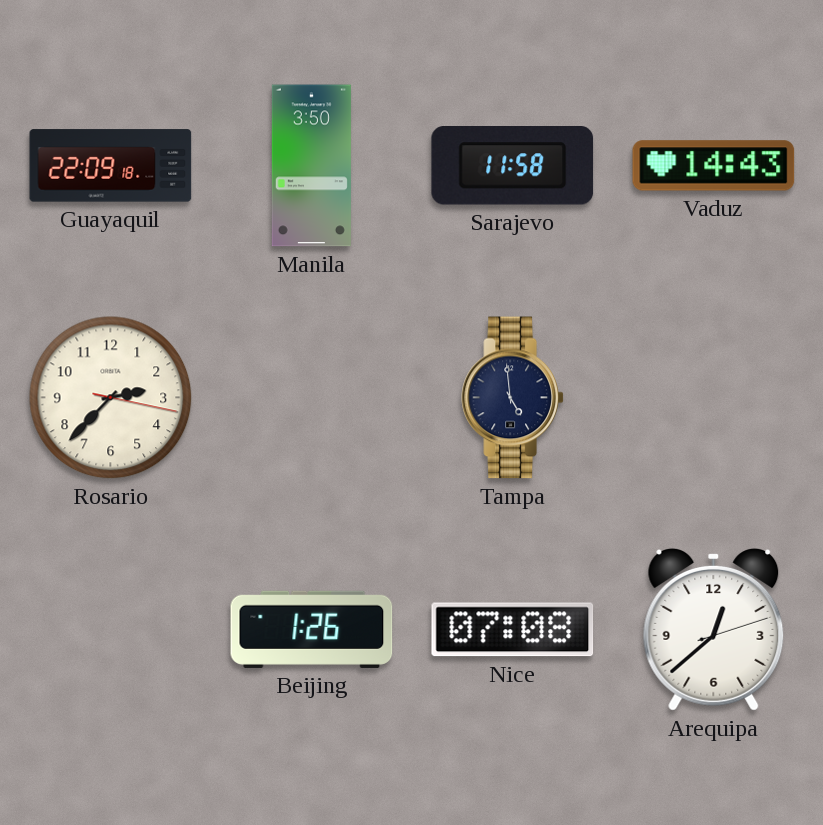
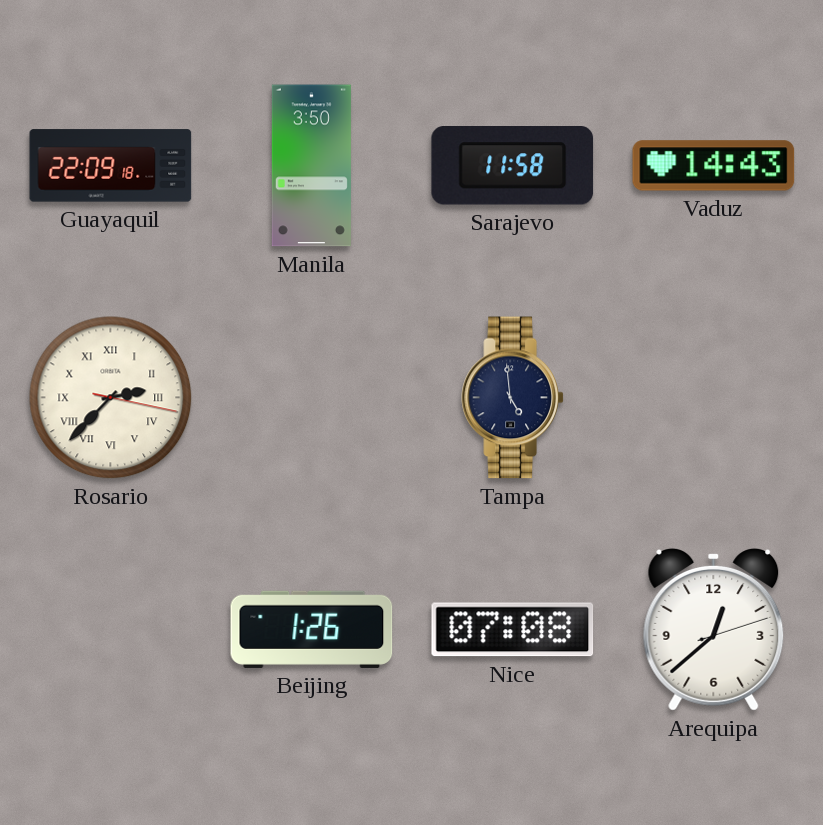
Rosario numerals: Arabic -> Roman (111, 398)
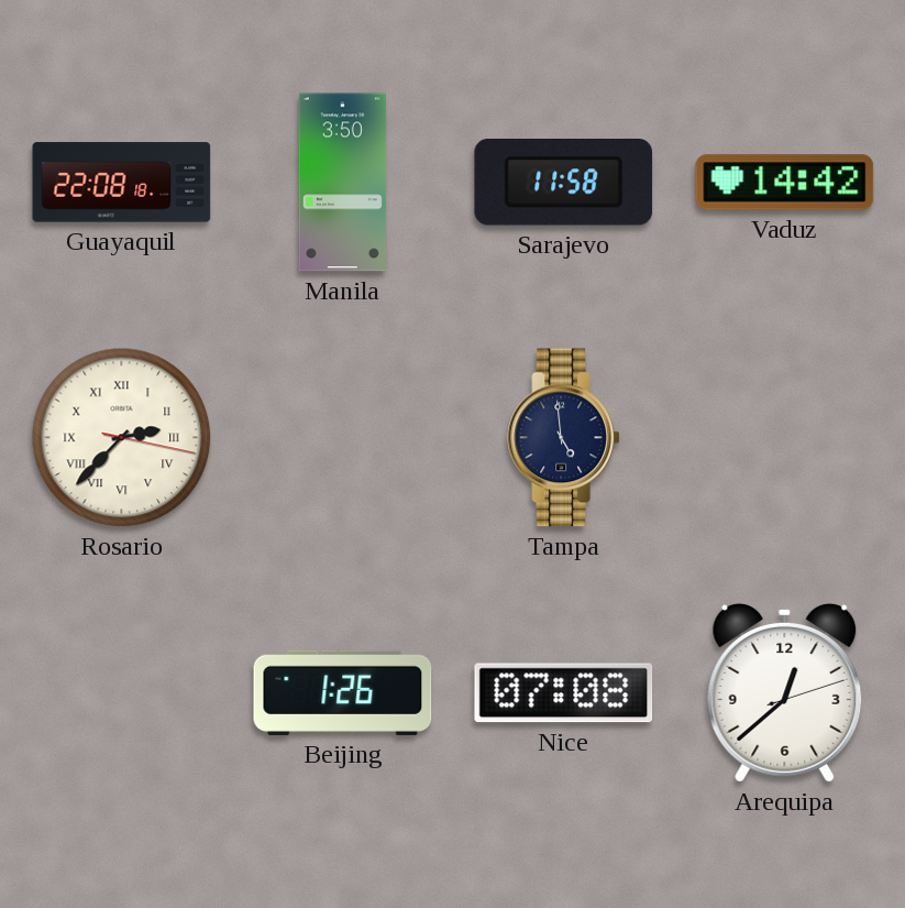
Guayaquil: 22:09 -> 22:08 (122, 183)
Vaduz: 14:43 -> 14:42 (785, 183)
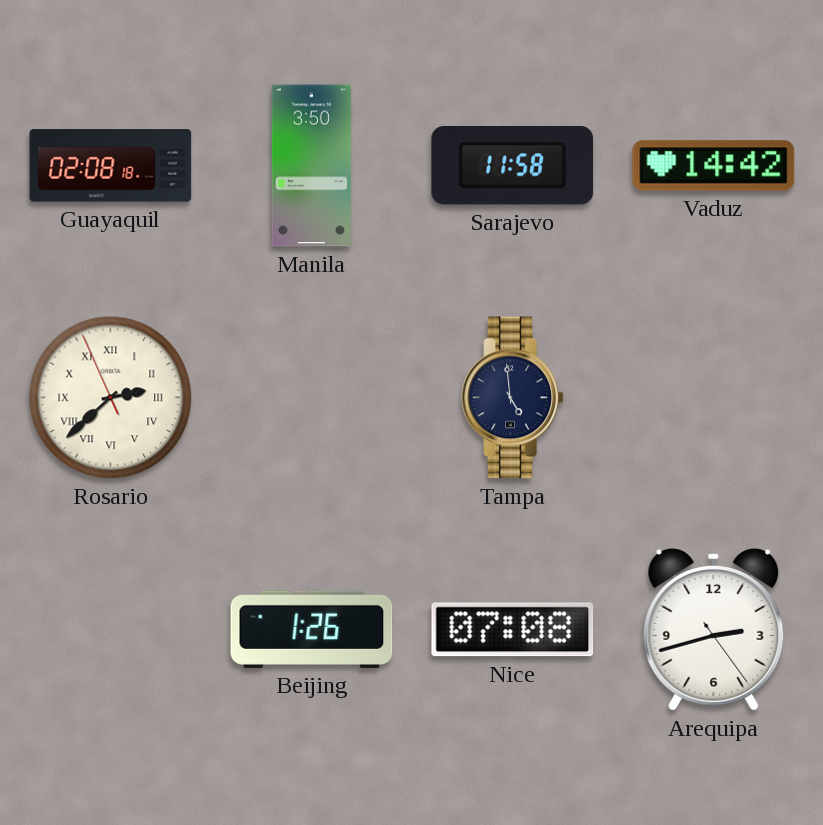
Guayaquil: 22:08 -> 02:08 (111, 166)
Rosario: 2:37:17 -> 2:37:56 (111, 398)
Arequipa: 12:38 -> 2:42 (714, 630)
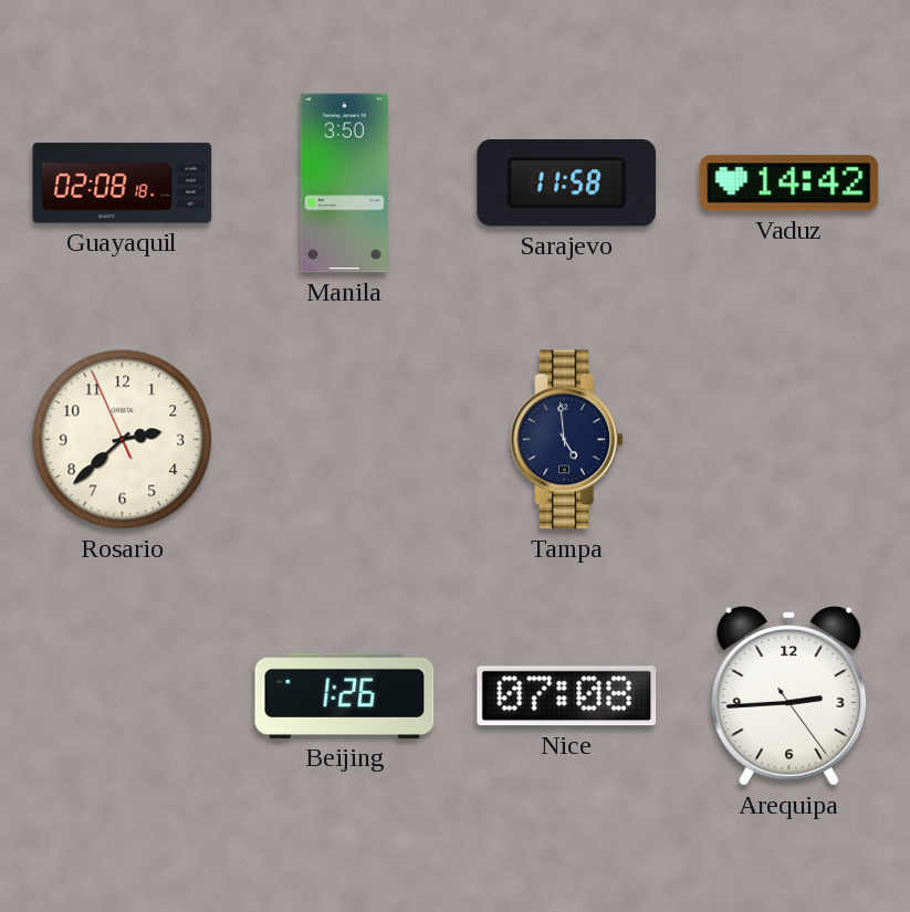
Rosario numerals: Roman -> Arabic (123, 440)
Arequipa: 2:42 -> 2:44 (789, 696)
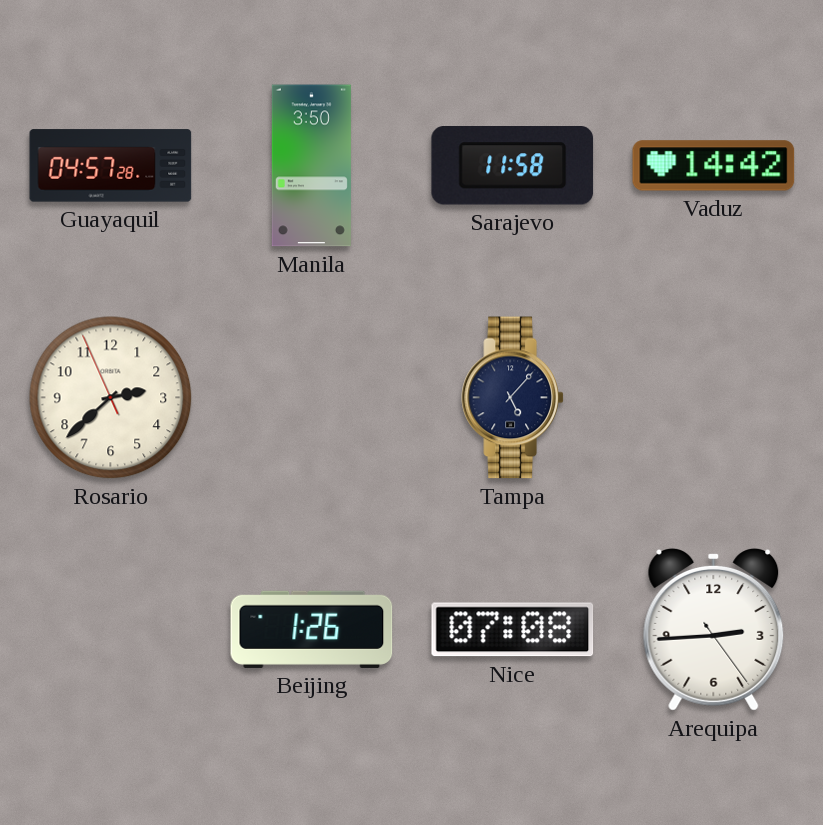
Guayaquil: 02:08 -> 04:57 (111, 166)
Tampa: 4:59 -> 5:07 (512, 398)
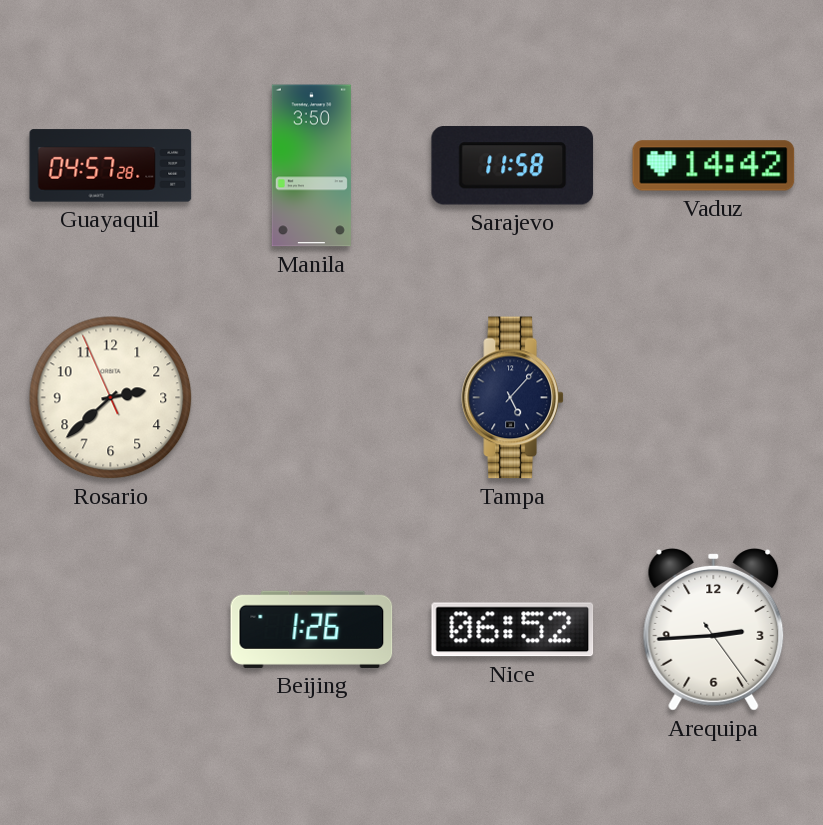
Nice: 07:08 -> 06:52 (513, 630)
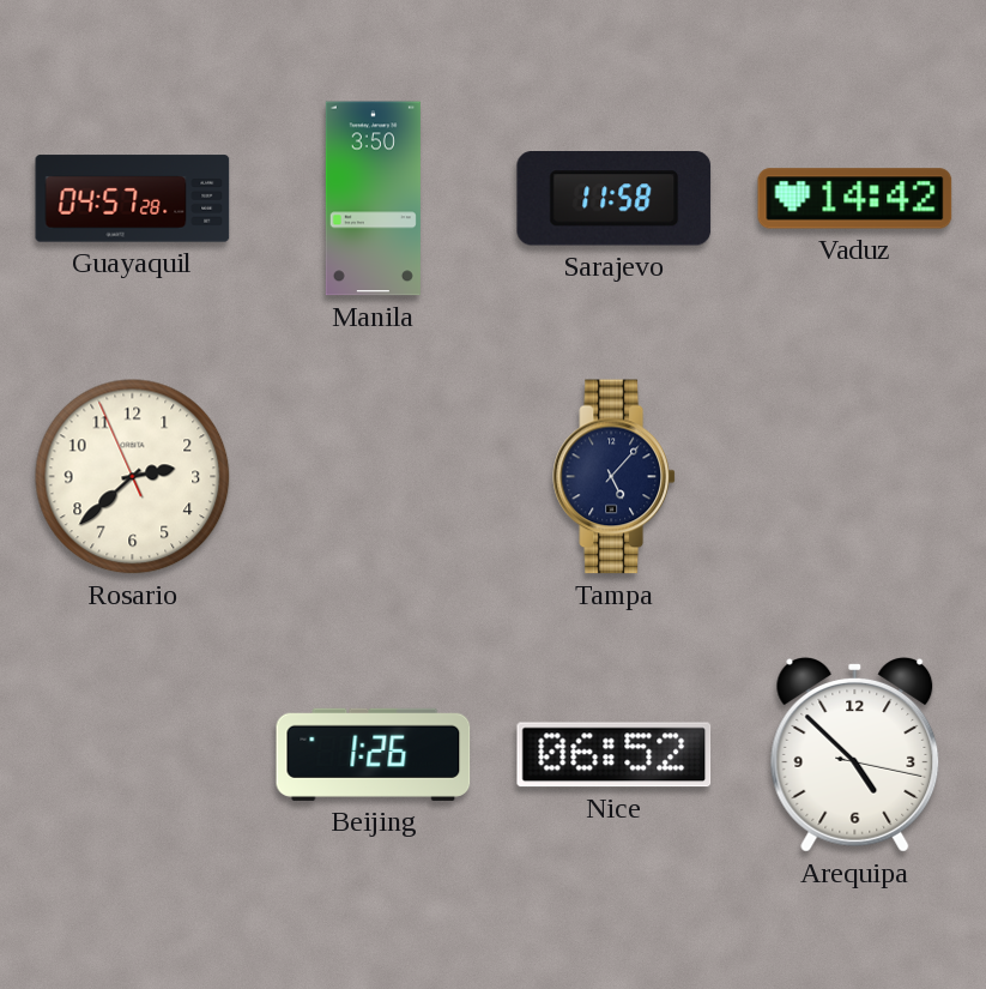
Arequipa: 2:44 -> 4:52 (855, 755)
